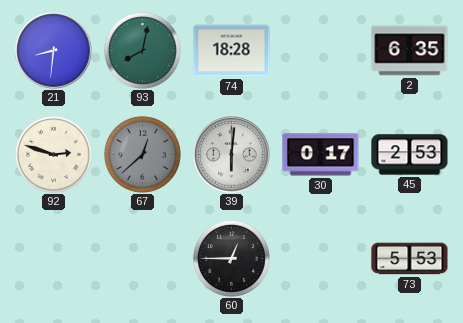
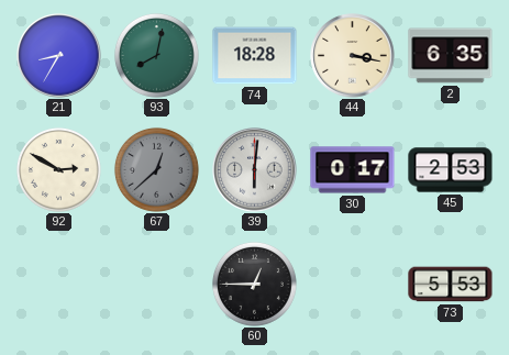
21: 8:31 -> 8:35 (59, 56)
44: none -> 3:17 (353, 56)
92: 2:48 -> 2:50 (58, 169)
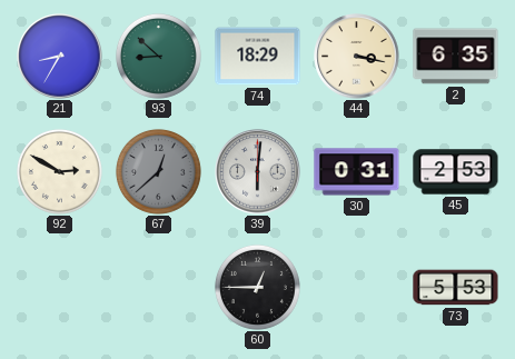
93: 8:02 -> 8:52 (158, 56)
74: 18:28 -> 18:29 (258, 57)
30: 0:17 -> 0:31 (357, 172)
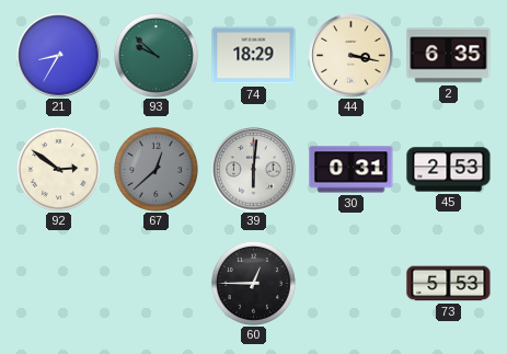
93: 8:52 -> 9:52 (155, 55)
92: 2:50 -> 2:51 (58, 169)
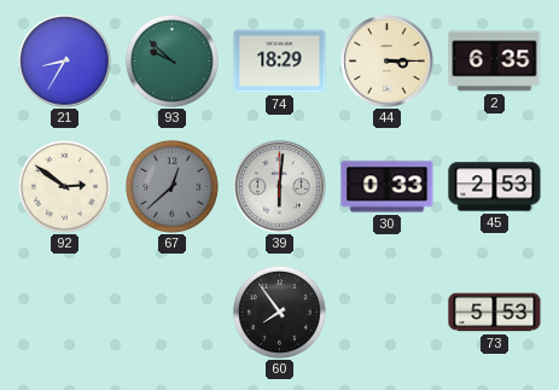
44: 3:17 -> 3:15 (388, 62)
30: 0:31 -> 0:33 (388, 187)
60: 12:45 -> 7:54 (279, 312)
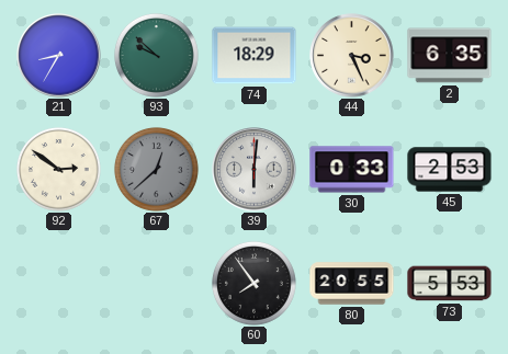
44: 3:15 -> 3:26 (352, 56)
80: none -> 20:55 (352, 284)
